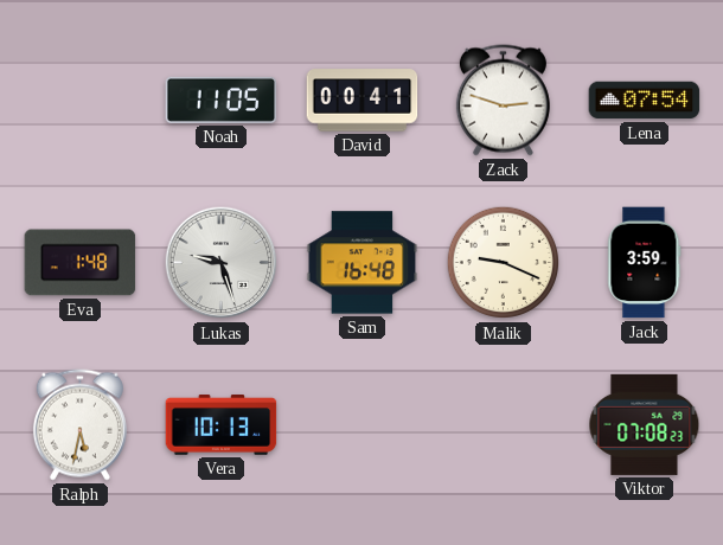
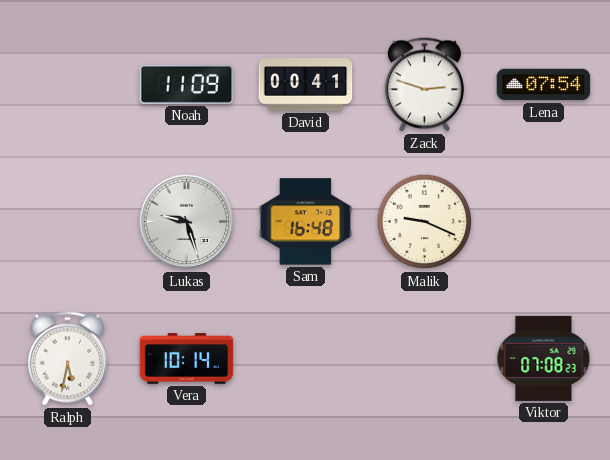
Noah: 11:05 -> 11:09 (187, 84)
Eva: 1:48 -> none (81, 263)
Jack: 3:59 -> none (645, 263)
Vera: 10:13 -> 10:14 (187, 359)
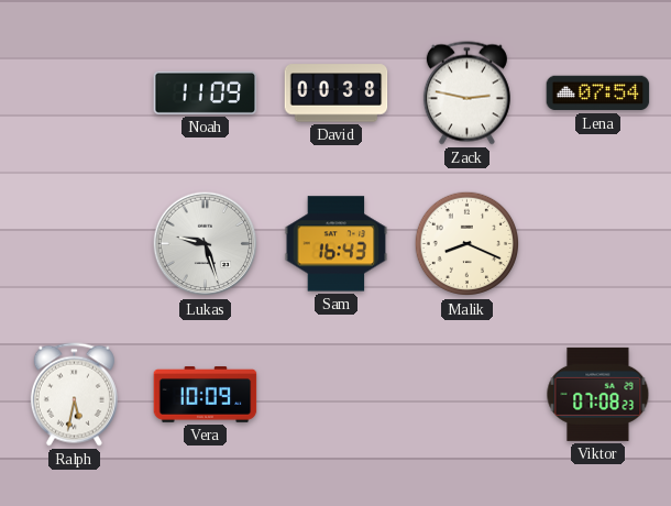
David: 00:41 -> 00:38 (337, 94)
Zack: 2:48 -> 2:47 (466, 94)
Sam: 16:48 -> 16:43 (337, 244)
Malik: 9:19 -> 8:19 (468, 244)
Vera: 10:14 -> 10:09 (206, 395)
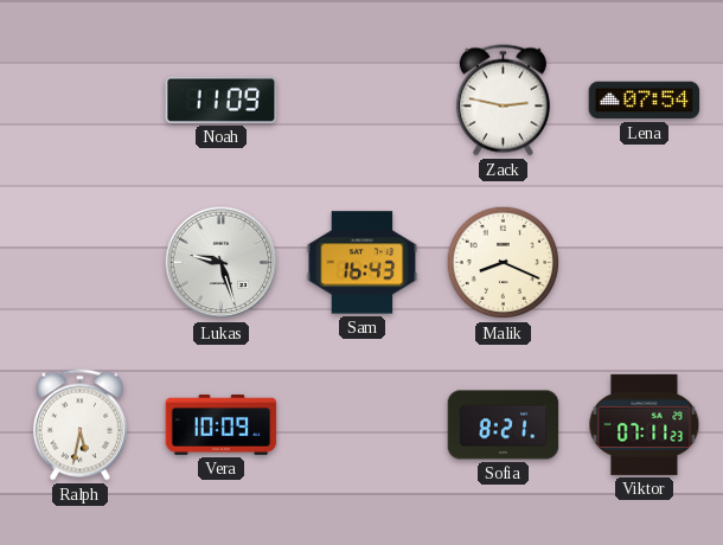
David: 00:38 -> none (337, 94)
Sofia: none -> 8:21 (504, 425)
Viktor: 07:08 -> 07:11 (645, 424)
